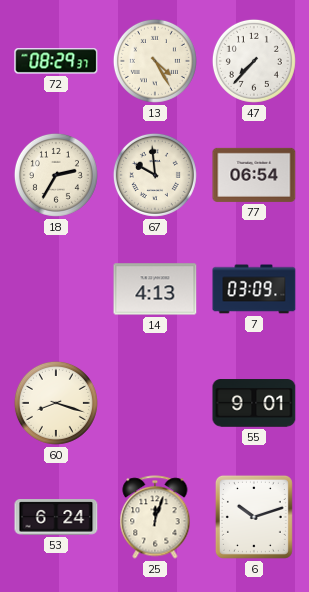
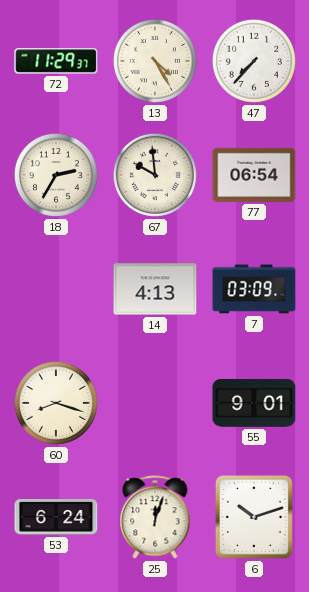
72: 08:29 -> 11:29 (56, 61)
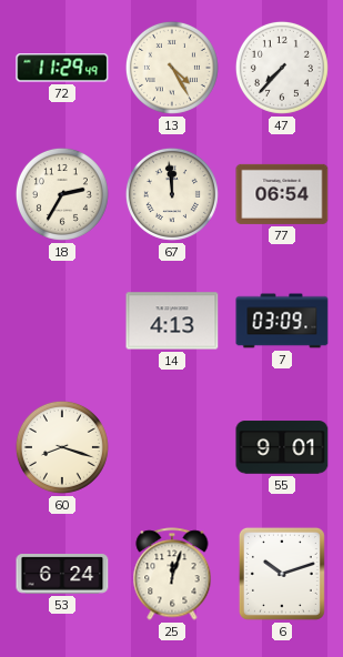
72: 11:29:37 -> 11:29:49 (62, 68)
67: 9:59 -> 11:59 (172, 194)
